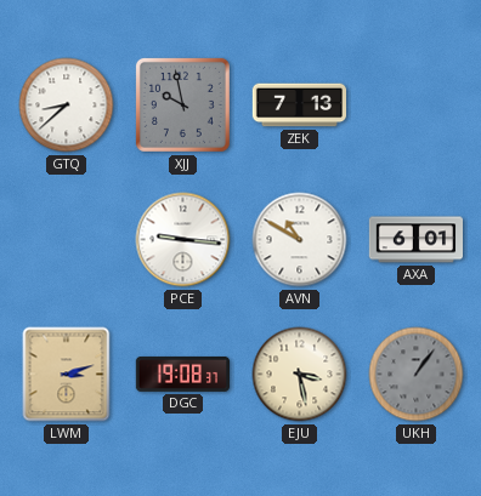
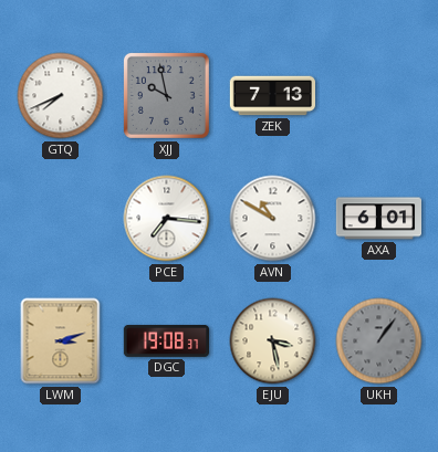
GTQ: 8:38 -> 7:41 (61, 96)
PCE: 9:16 -> 7:16 (167, 219)
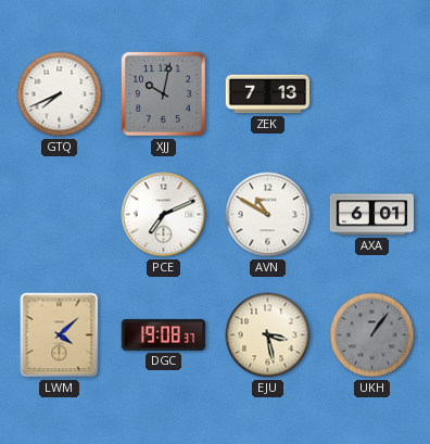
XJJ: 9:58 -> 10:02 (163, 93)
PCE: 7:16 -> 7:11 (164, 215)
LWM: 3:12 -> 4:08 (60, 335)
